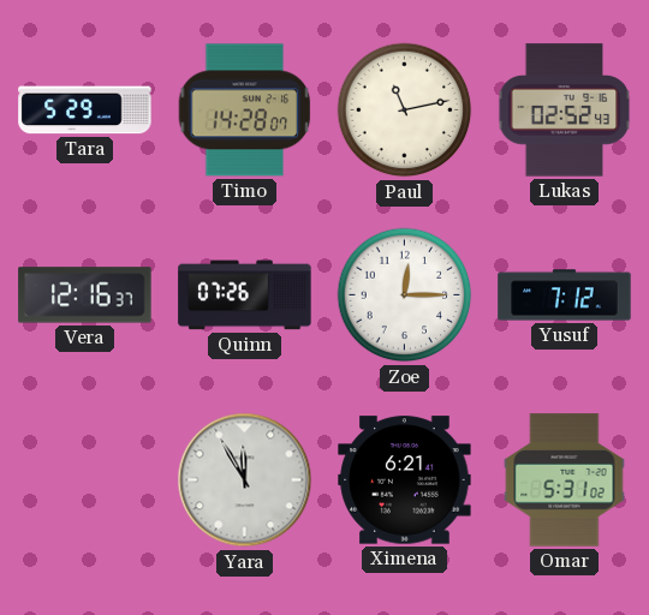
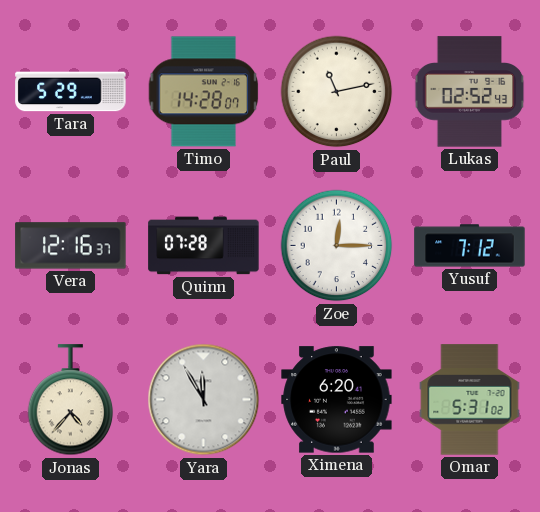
Quinn: 07:26 -> 07:28 (204, 246)
Jonas: none -> 4:37 (71, 400)
Ximena: 6:21 -> 6:20 (337, 400)
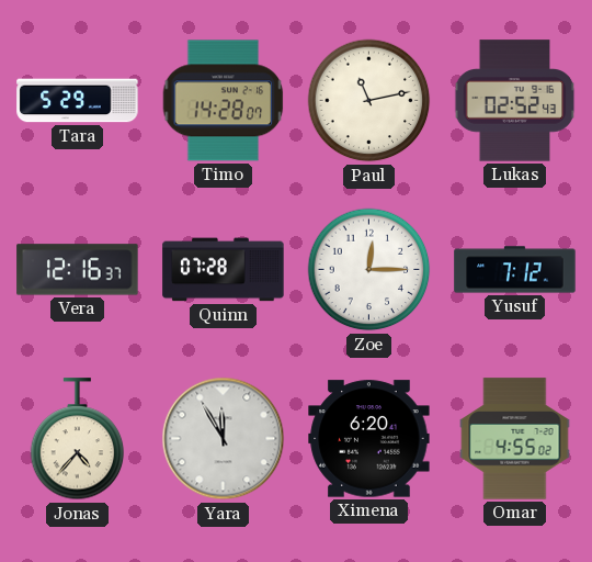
Omar: 5:31 -> 4:55 (515, 439)
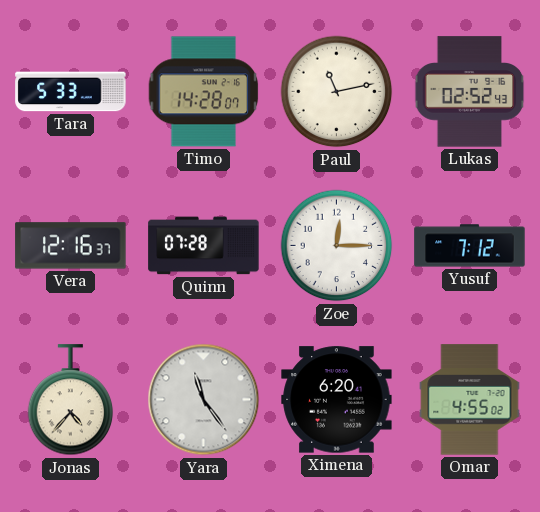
Tara: 5:29 -> 5:33 (71, 92)
Yara: 11:55 -> 11:24 (204, 400)
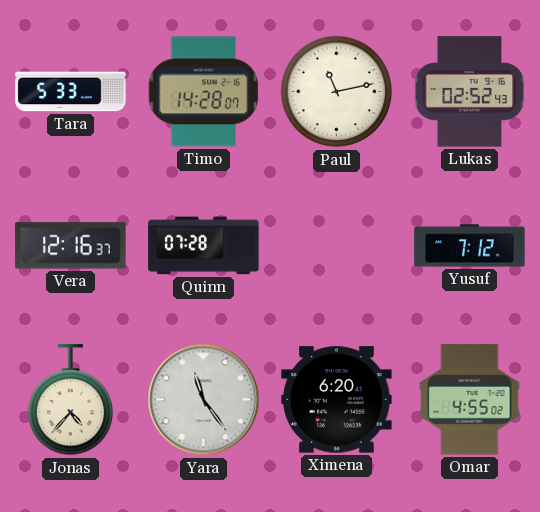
Zoe: 12:15 -> none (337, 246)
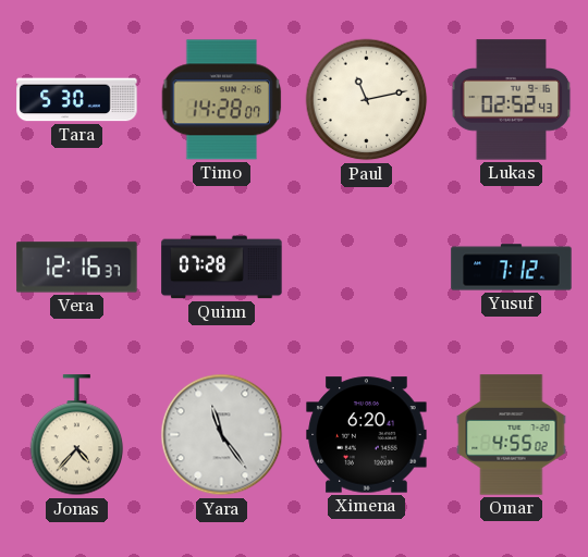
Tara: 5:33 -> 5:30 (77, 100)
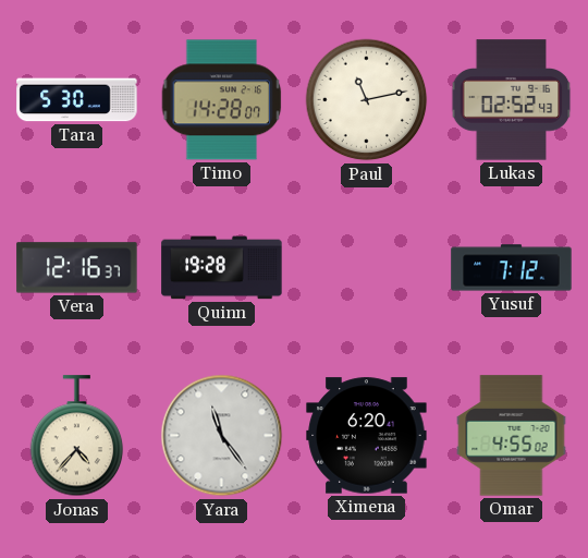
Quinn: 07:28 -> 19:28 (222, 268)
